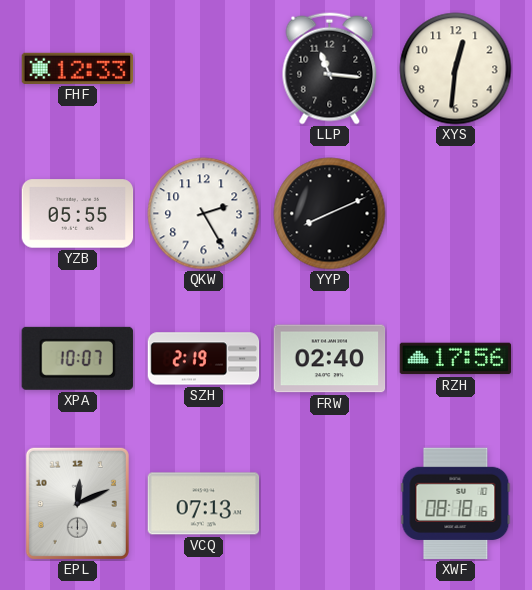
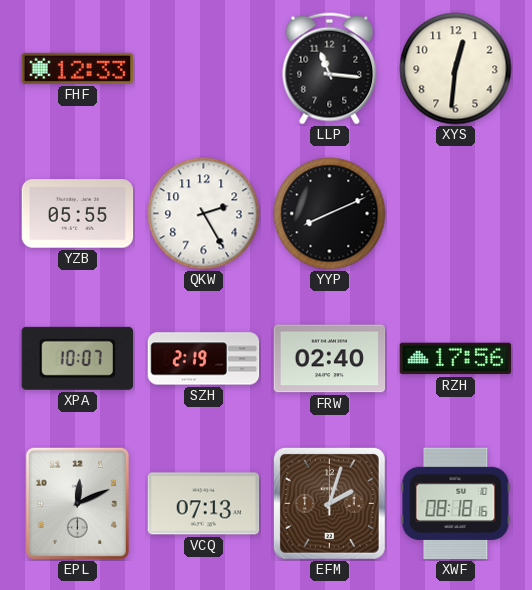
EFM: none -> 2:03 (329, 503)
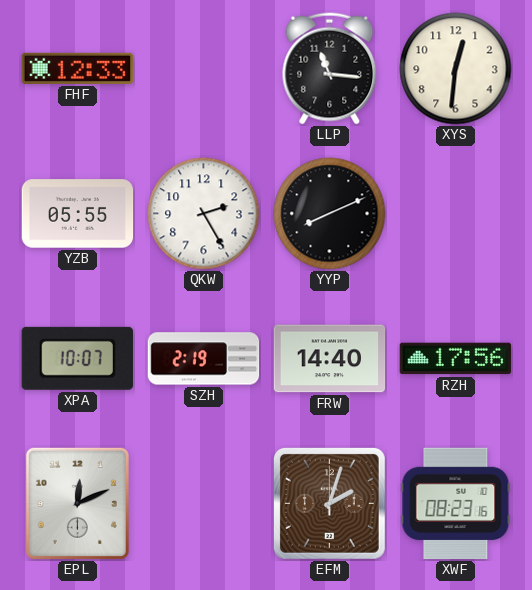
FRW: 02:40 -> 14:40 (330, 359)
VCQ: 07:13 -> none (204, 504)
XWF: 08:18 -> 08:23 (456, 504)
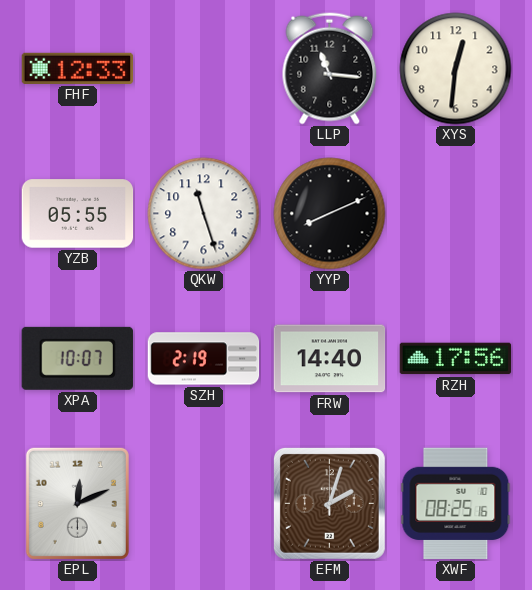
QKW: 2:25 -> 11:27 (204, 214)
XWF: 08:23 -> 08:25 (456, 504)
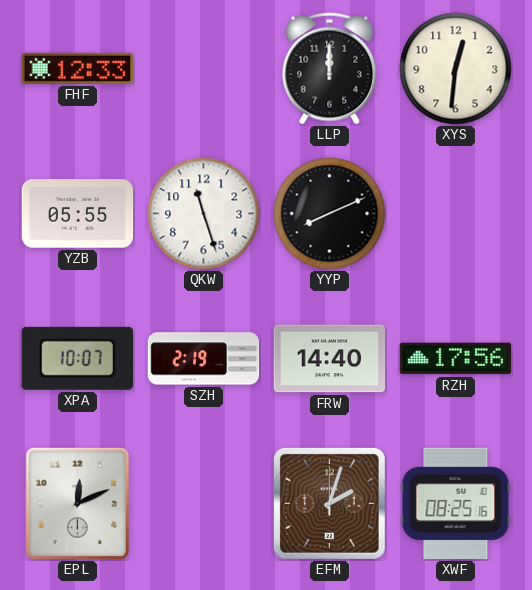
LLP: 11:16 -> 12:00 (330, 69)
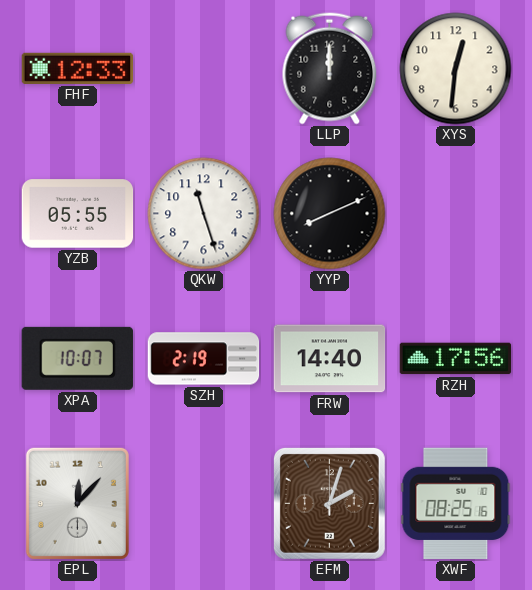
EPL: 12:11 -> 12:07 (77, 503)
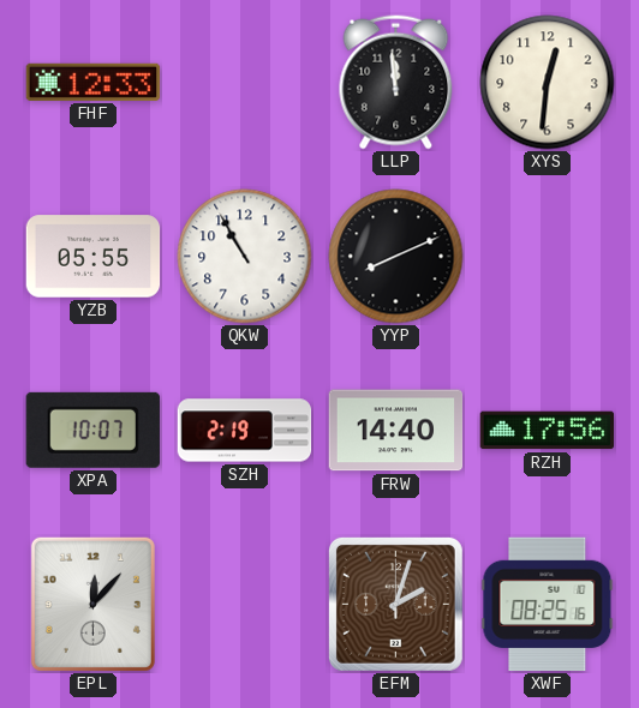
LLP: 12:00 -> 11:59 (396, 83)
QKW: 11:27 -> 10:55 (245, 257)
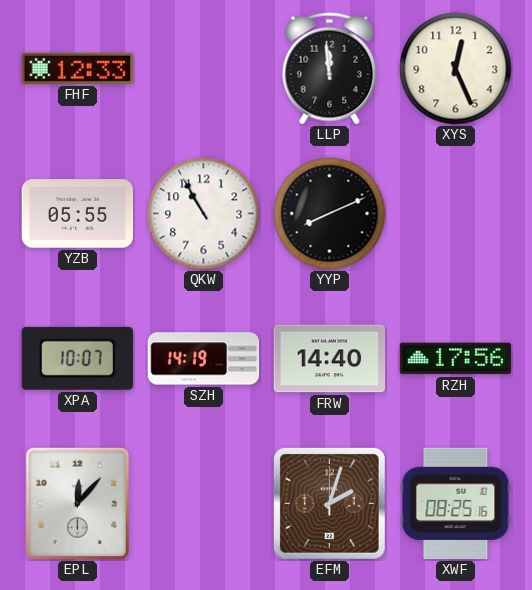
XYS: 12:31 -> 12:26 (456, 69)
SZH: 2:19 -> 14:19 (204, 359)
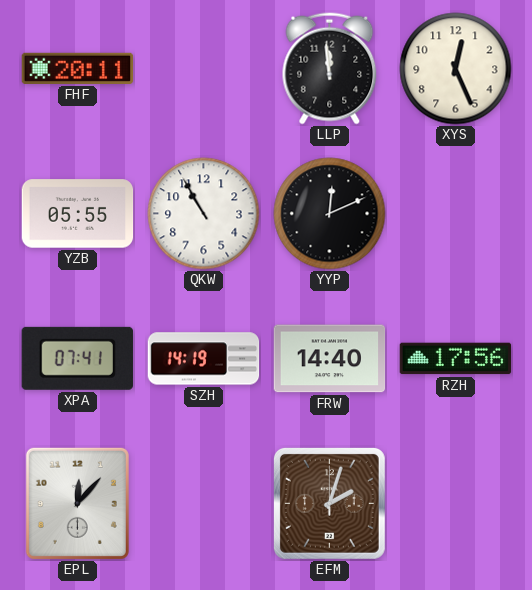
FHF: 12:33 -> 20:11 (78, 68)
YYP: 8:11 -> 12:11 (330, 214)
XPA: 10:07 -> 07:41 (77, 358)
XWF: 08:25 -> none (456, 504)
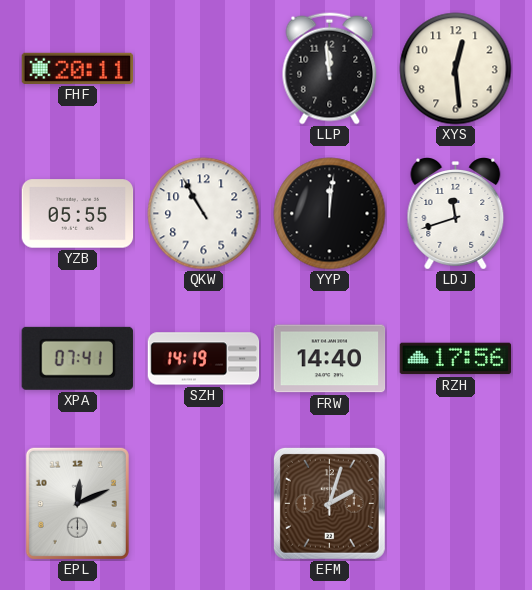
XYS: 12:26 -> 12:29 (456, 69)
YYP: 12:11 -> 12:01 (330, 214)
LDJ: none -> 11:42 (456, 214)
EPL: 12:07 -> 12:11 (77, 503)
